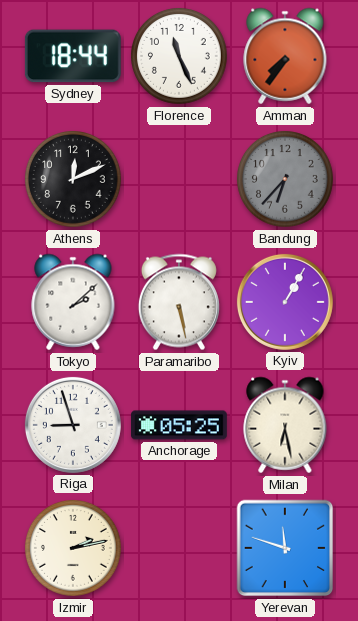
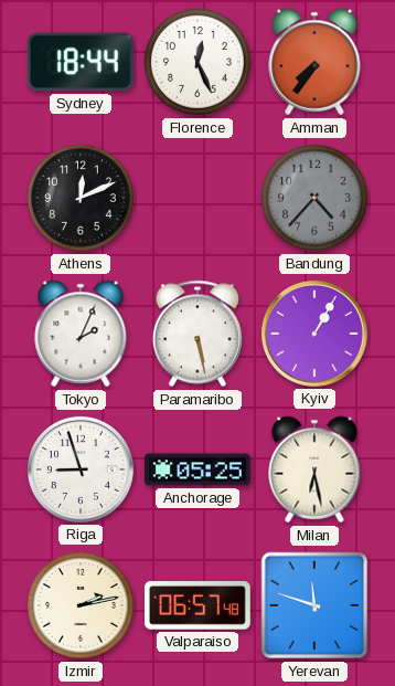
Florence: 11:26 -> 12:26 (199, 63)
Bandung: 6:37 -> 4:37 (316, 199)
Tokyo: 2:08 -> 2:04 (81, 334)
Valparaiso: none -> 06:57 (197, 606)
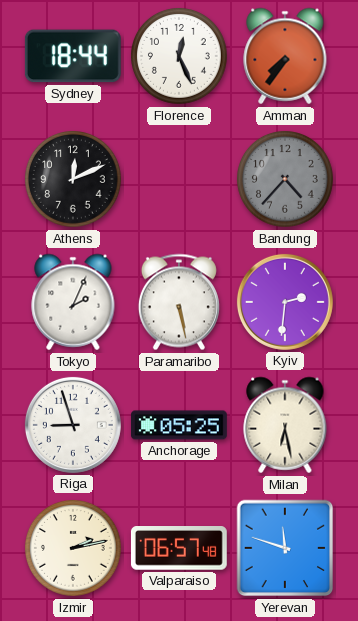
Kyiv: 1:05 -> 2:31 (285, 302)
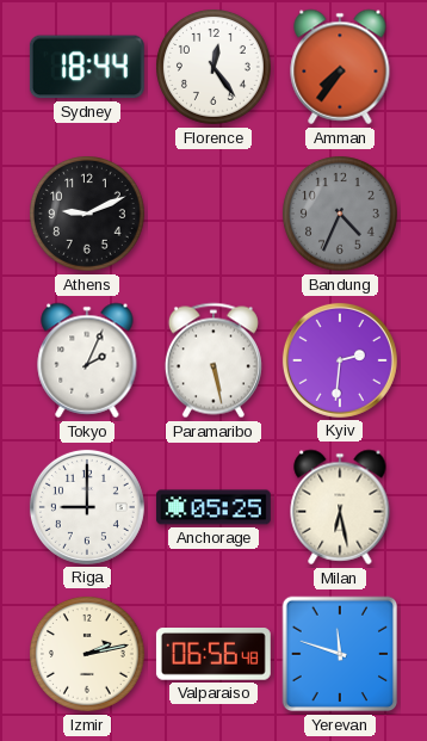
Florence: 12:26 -> 12:24 (215, 68)
Athens: 12:11 -> 9:11 (88, 215)
Bandung: 4:37 -> 4:34 (341, 215)
Riga: 8:57 -> 9:00 (87, 507)
Valparaiso: 06:57 -> 06:56 (213, 655)
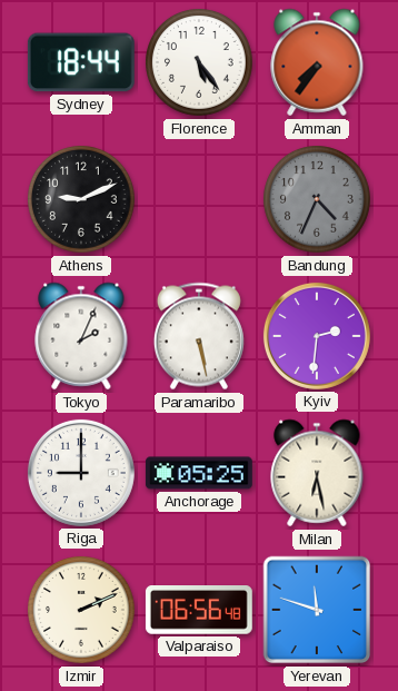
Florence: 12:24 -> 5:24 (200, 63)
Izmir: 2:13 -> 2:11 (82, 611)
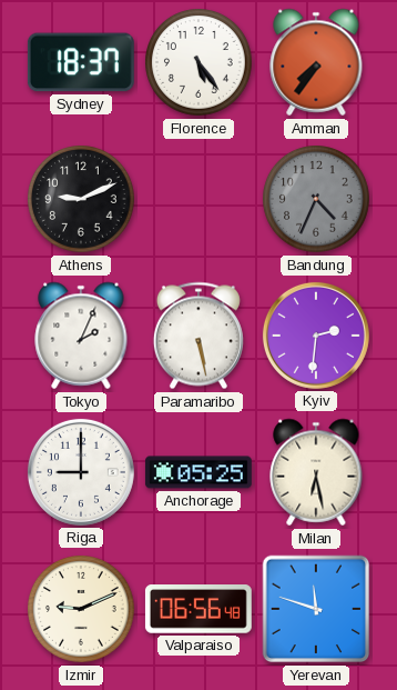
Sydney: 18:44 -> 18:37 (81, 62)
Izmir: 2:11 -> 9:11 (82, 610)
